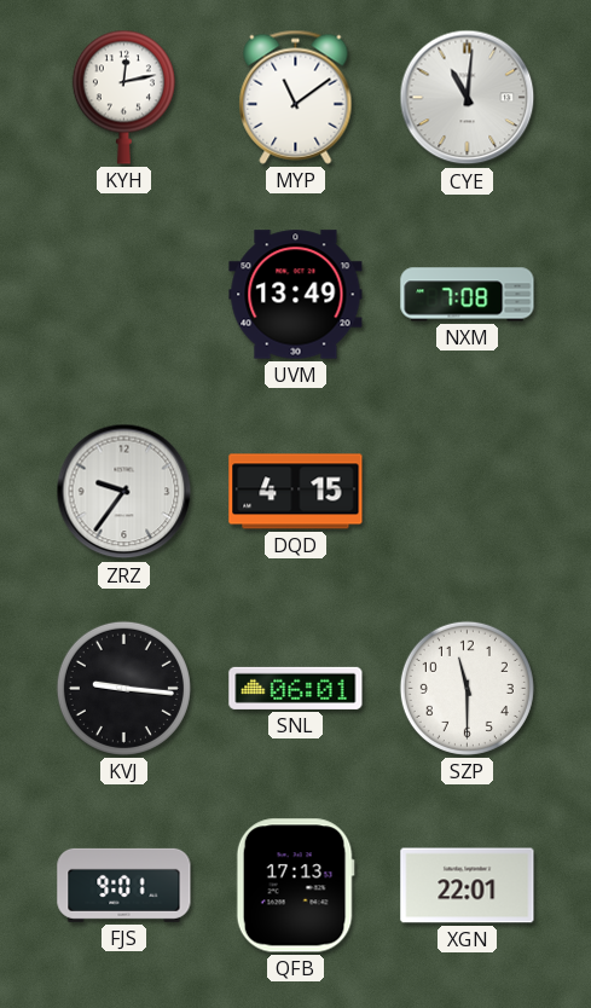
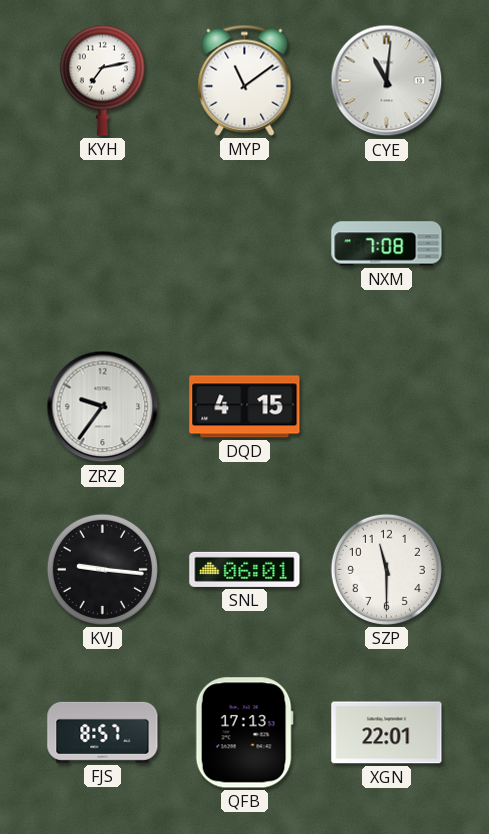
KYH: 12:13 -> 7:13 (102, 80)
UVM: 13:49 -> none (296, 295)
FJS: 9:01 -> 8:57 (103, 732)
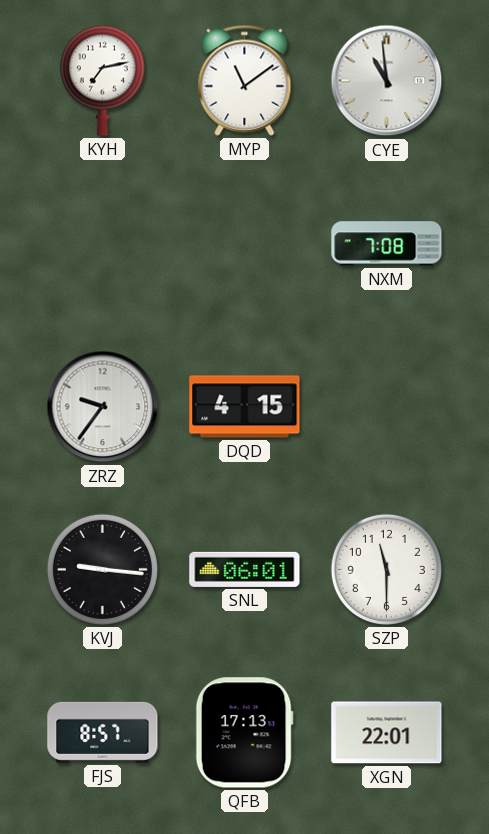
CYE: 11:01 -> 10:59 (387, 81)
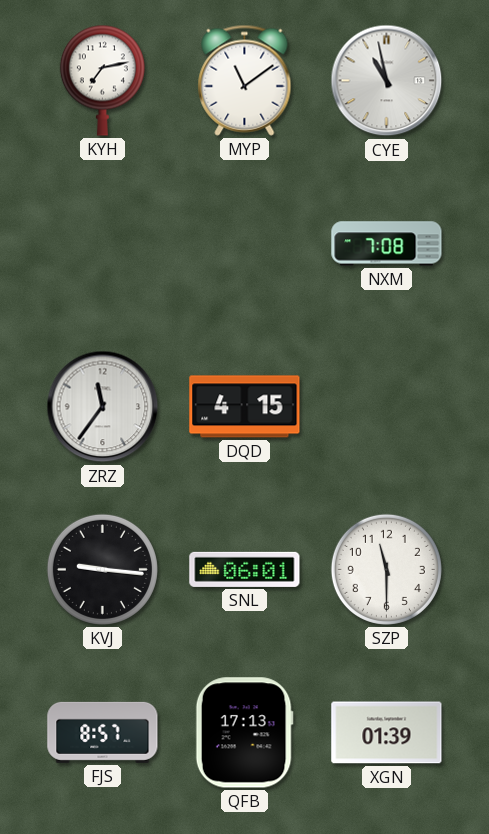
CYE: 10:59 -> 10:58 (387, 81)
ZRZ: 9:36 -> 11:36 (103, 407)
XGN: 22:01 -> 01:39 (387, 733)
